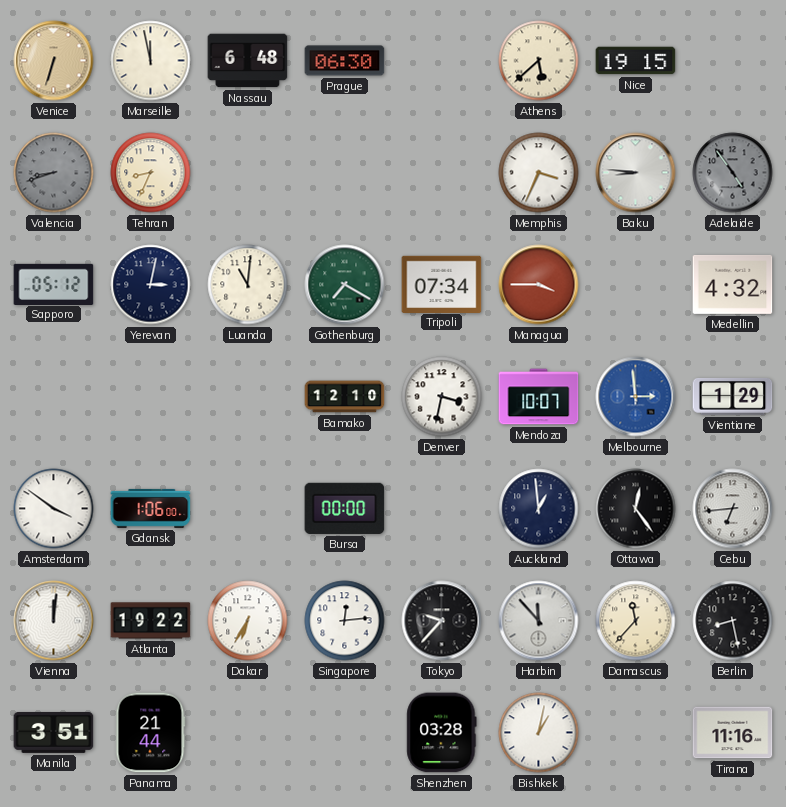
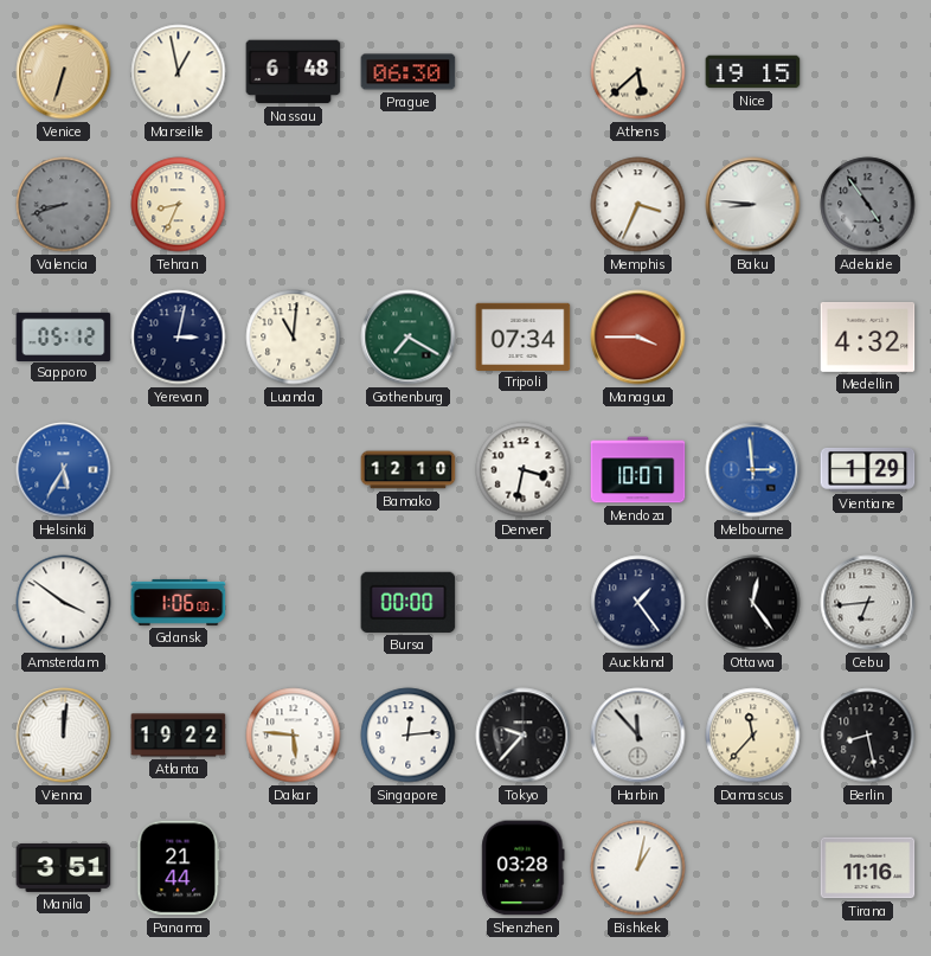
Marseille: 11:58 -> 12:58 (179, 72)
Helsinki: none -> 5:35 (64, 470)
Auckland: 12:59 -> 1:24 (638, 603)
Dakar: 6:35 -> 5:46 (294, 736)
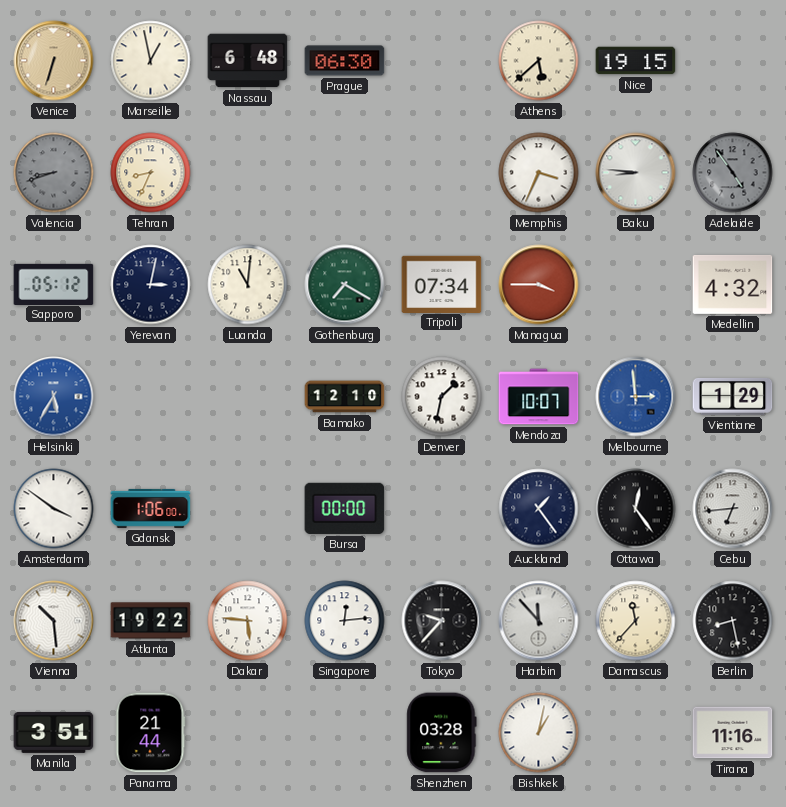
Denver: 3:32 -> 1:32 (442, 397)
Vienna: 12:01 -> 10:29 (54, 621)
